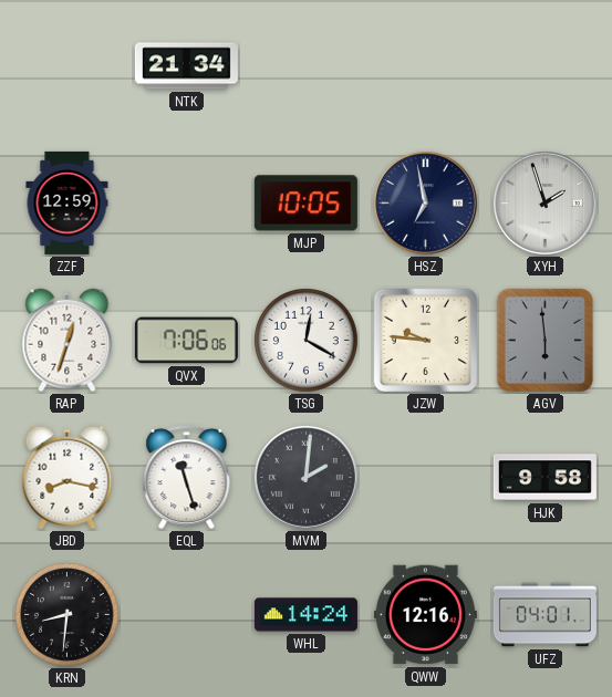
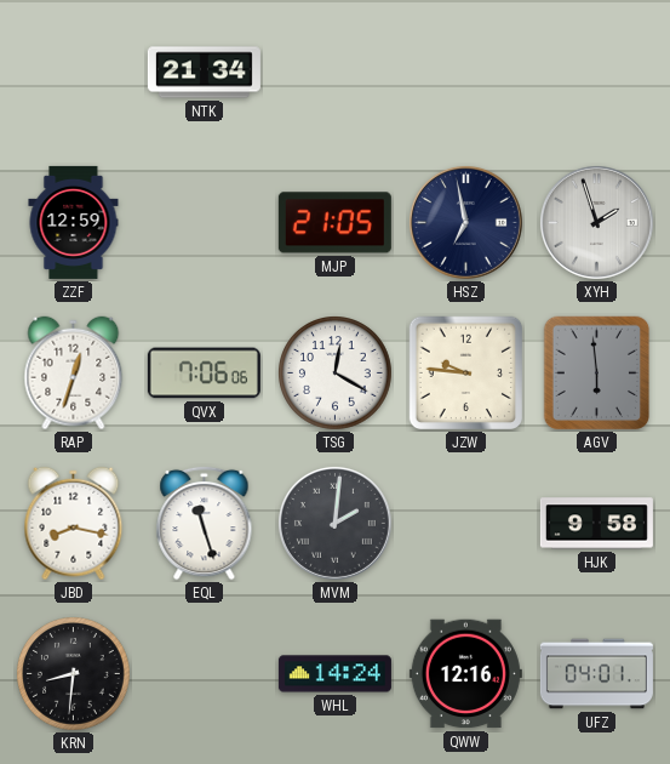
MJP: 10:05 -> 21:05 (334, 223)
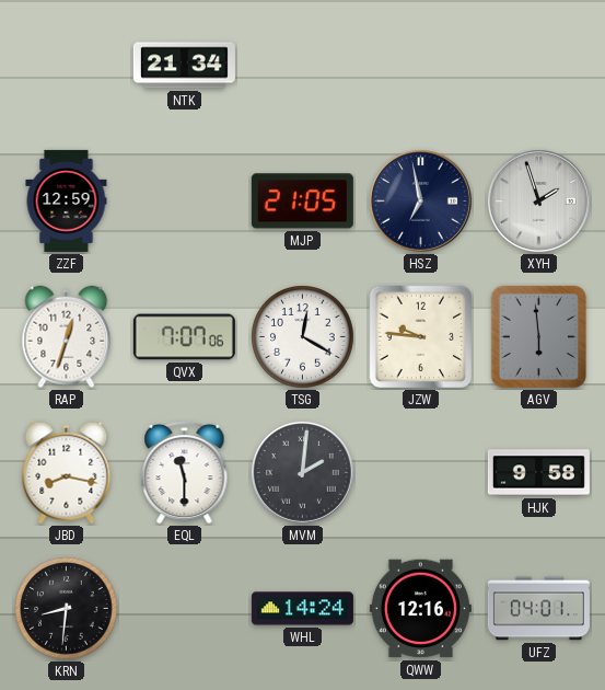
QVX: 7:06 -> 7:07 (184, 337)
EQL: 11:27 -> 11:30 (185, 472)
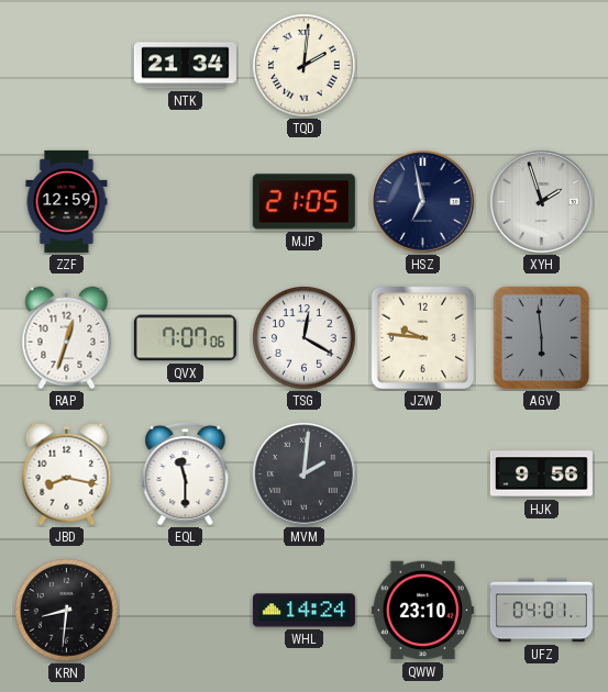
TQD: none -> 2:01 (305, 66)
HJK: 9:58 -> 9:56 (541, 475)
QWW: 12:16 -> 23:10 (422, 611)
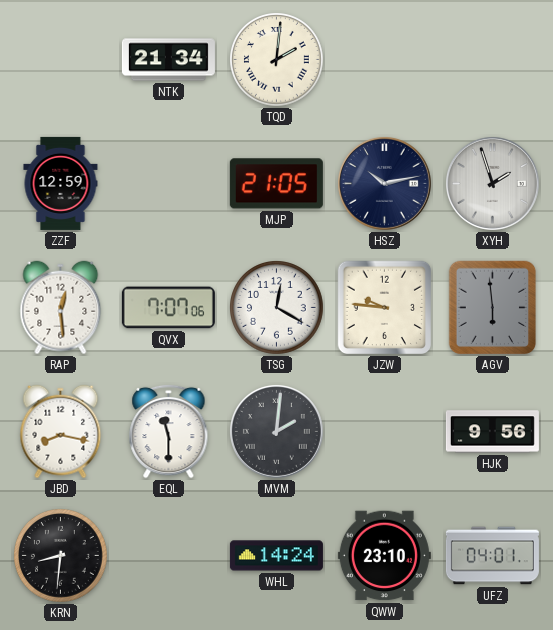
HSZ: 6:58 -> 10:13 (384, 183)
RAP: 12:33 -> 12:29 (61, 308)
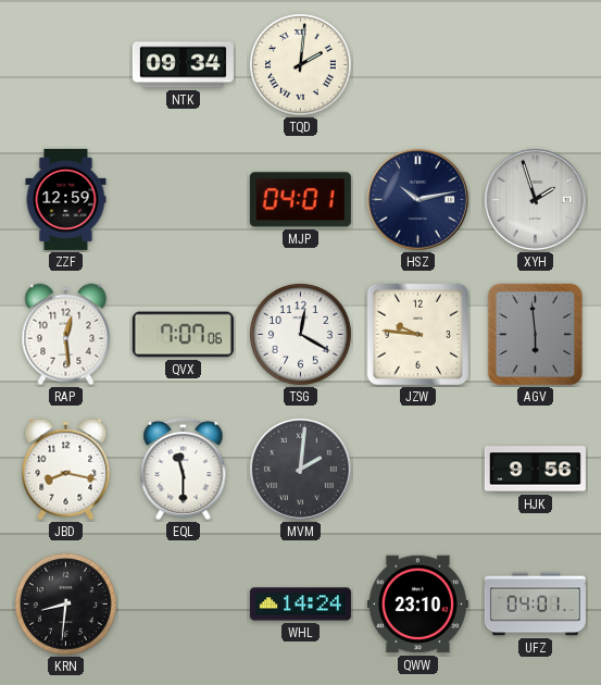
NTK: 21:34 -> 09:34 (183, 65)
MJP: 21:05 -> 04:01 (300, 200)
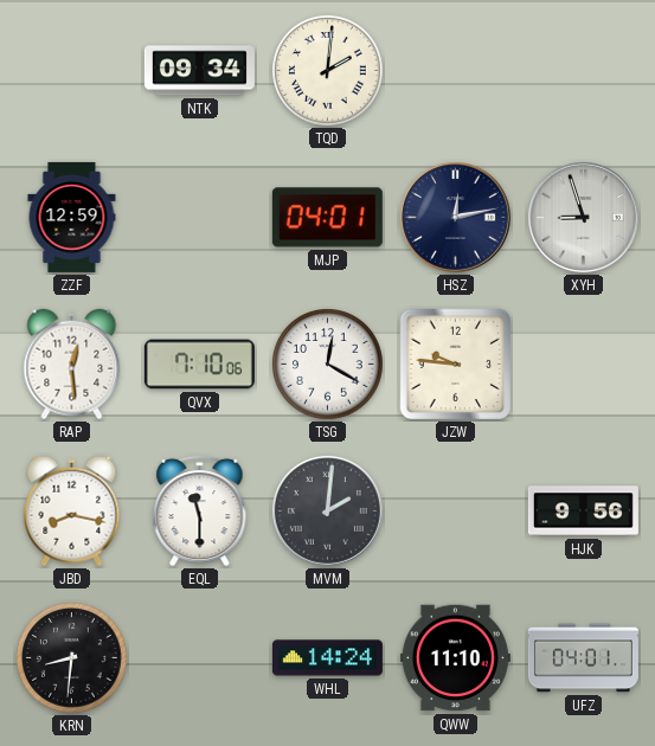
HSZ: 10:13 -> 12:13 (455, 217)
XYH: 1:57 -> 8:57 (583, 217)
QVX: 7:07 -> 7:10 (199, 365)
AGV: 5:59 -> none (536, 335)
QWW: 23:10 -> 11:10 (455, 658)
